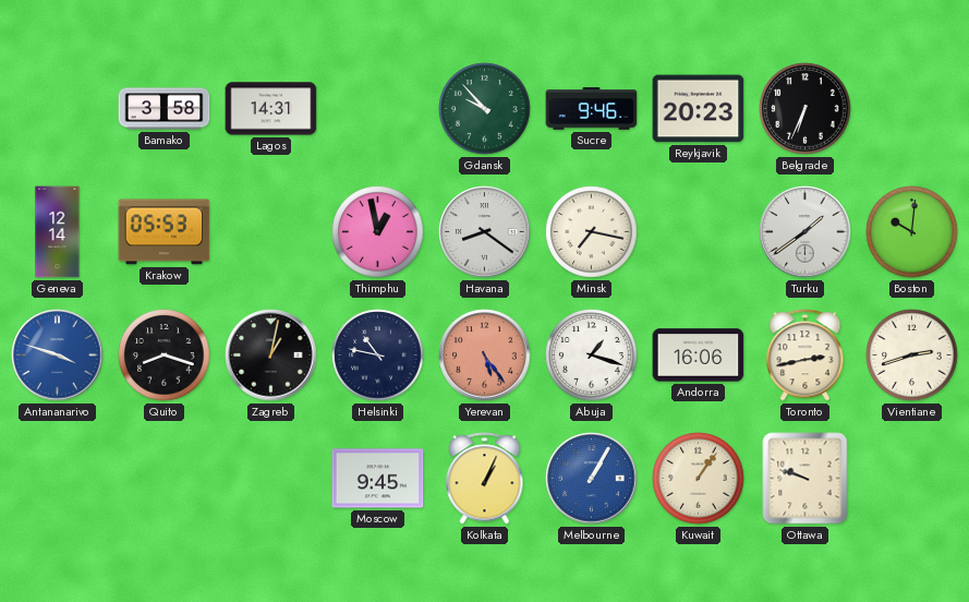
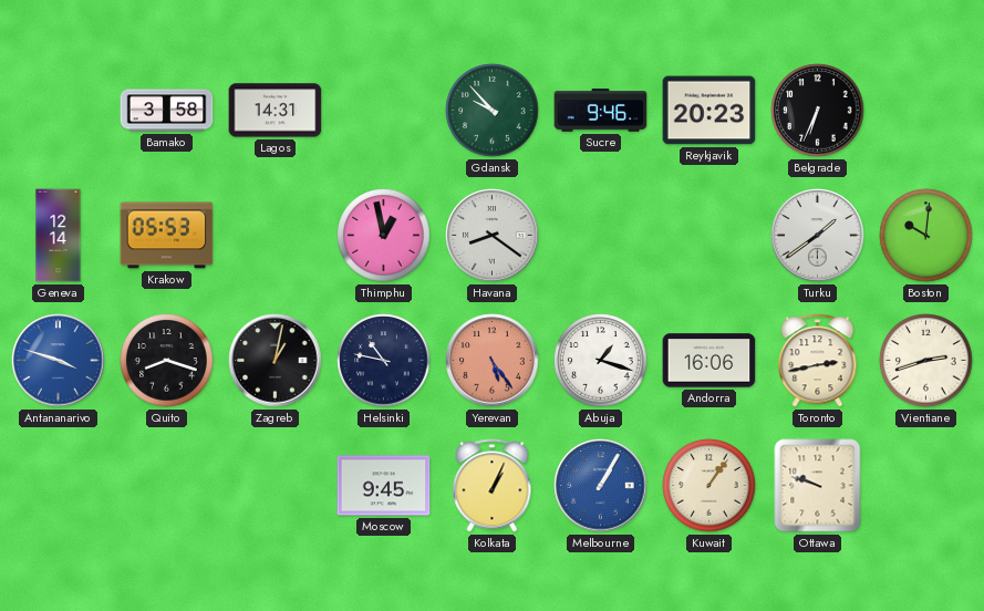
Minsk: 7:17 -> none (592, 232)
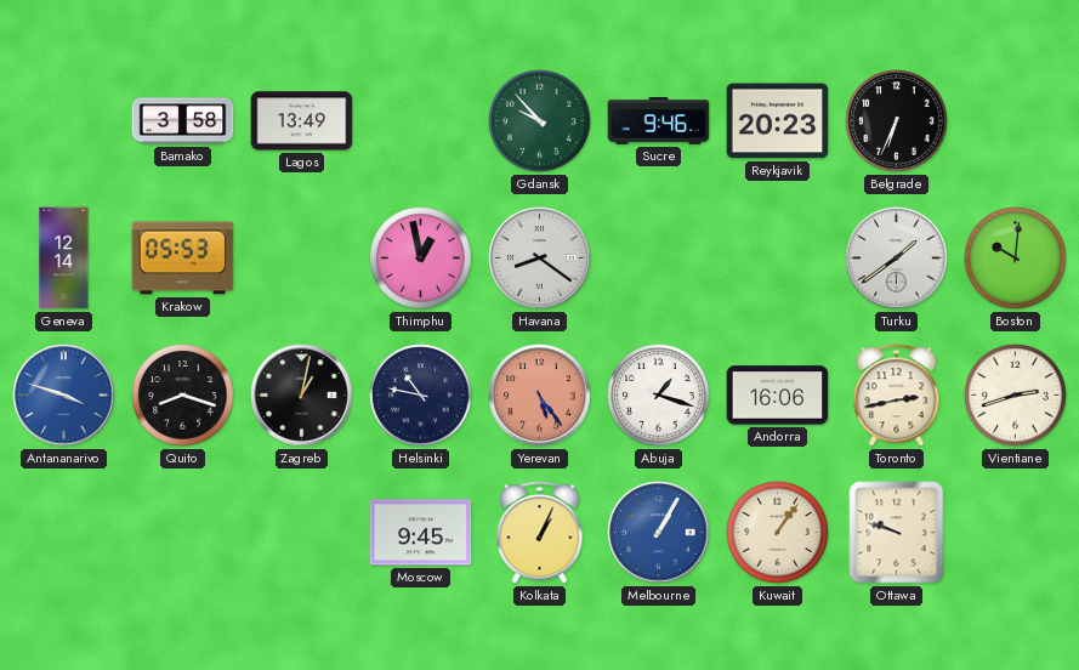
Lagos: 14:31 -> 13:49 (302, 121)
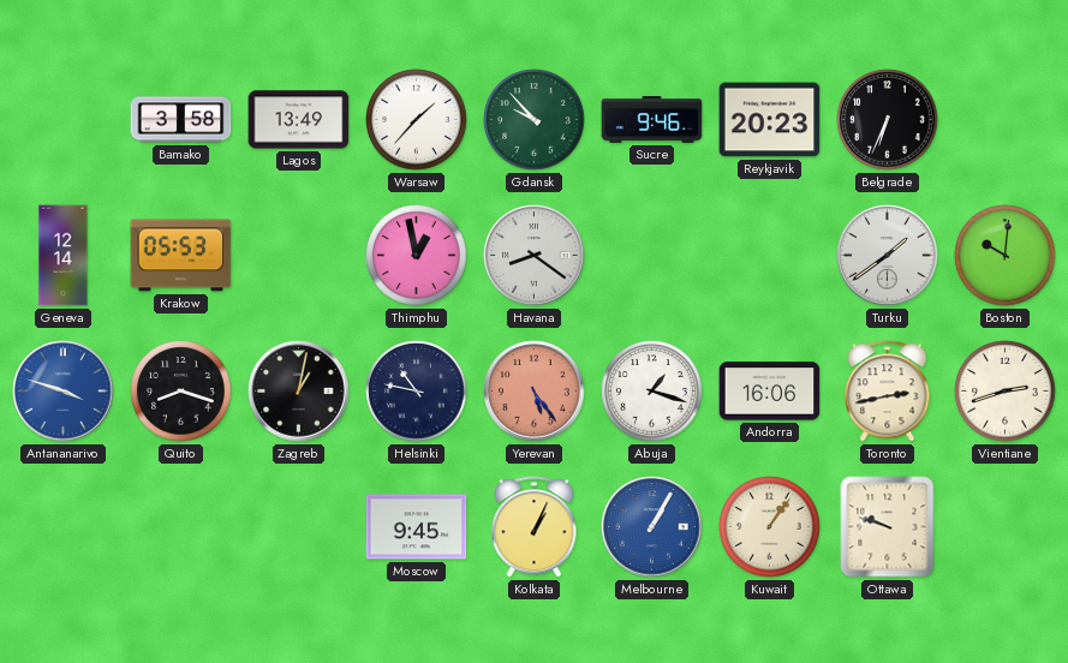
Warsaw: none -> 1:37 (417, 120)
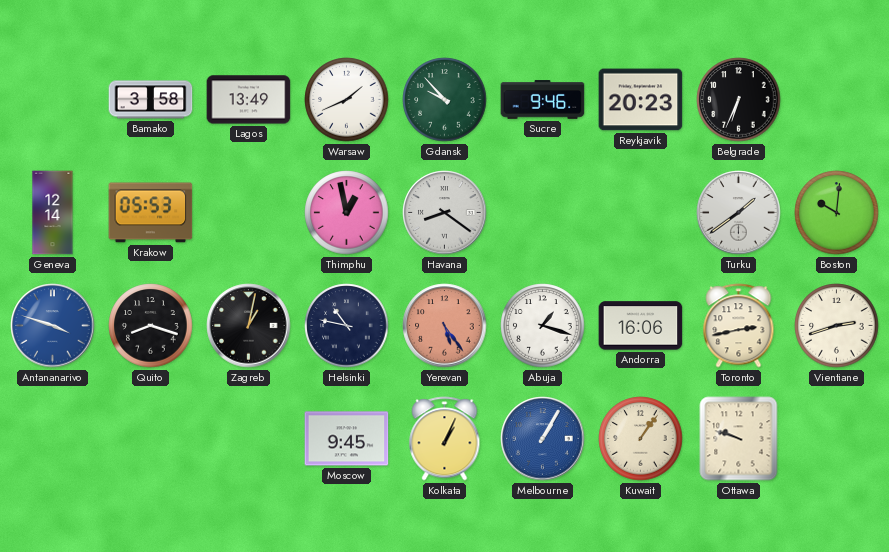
Warsaw: 1:37 -> 1:41 (347, 100)
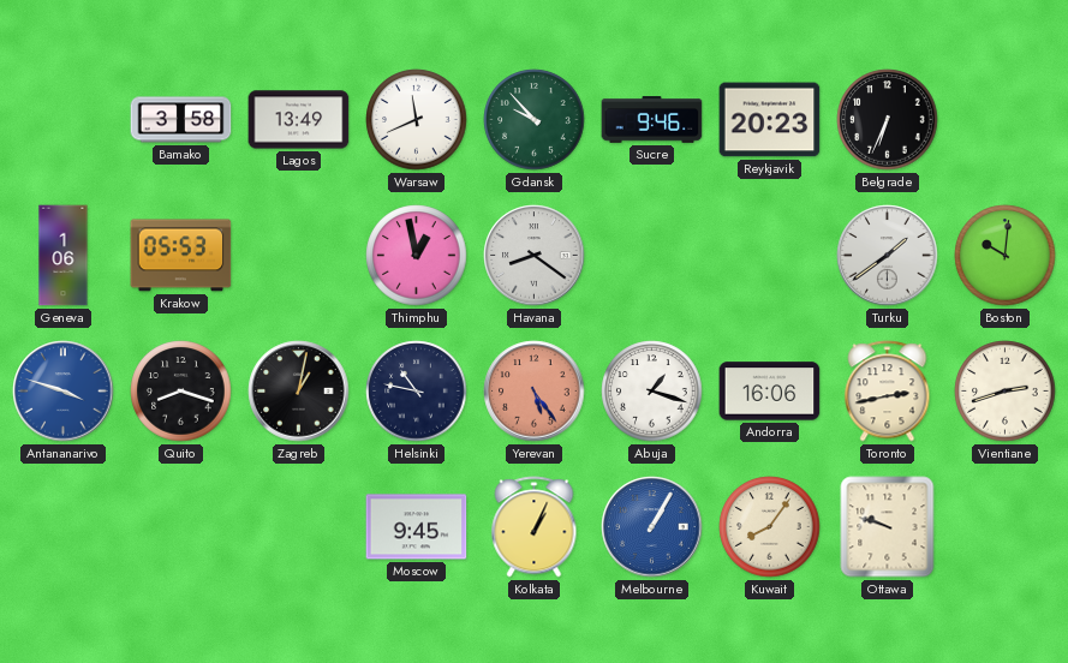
Warsaw: 1:41 -> 11:41 (417, 120)
Geneva: 12:14 -> 1:06 (64, 256)
Kuwait: 1:06 -> 8:06 (770, 527)
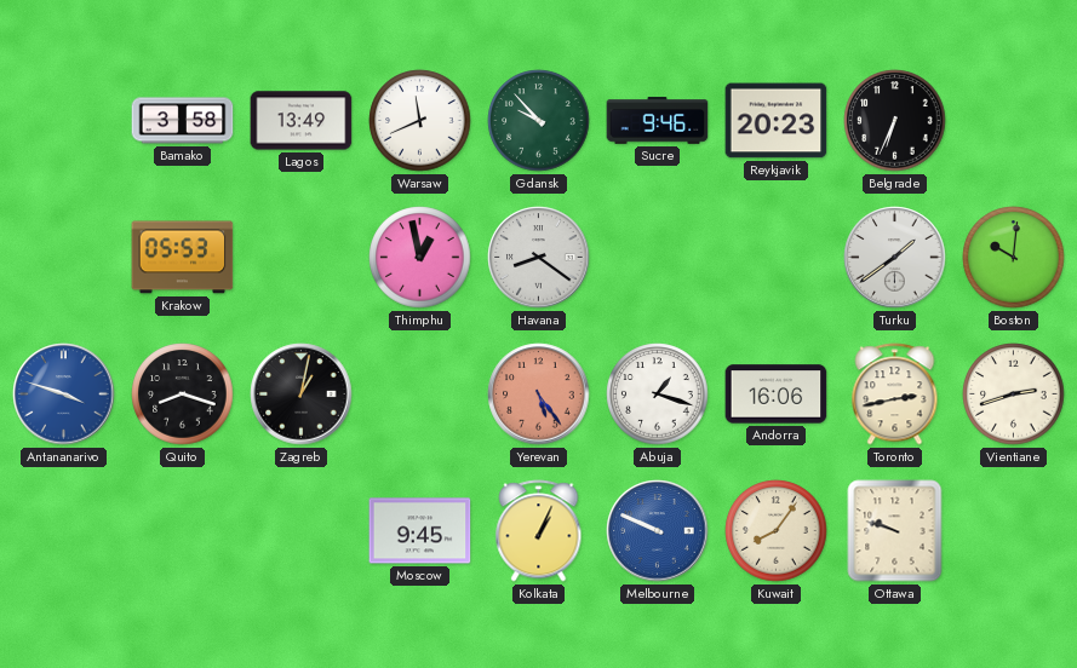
Geneva: 1:06 -> none (64, 256)
Helsinki: 10:47 -> none (417, 392)
Melbourne: 1:05 -> 9:49 (658, 531)
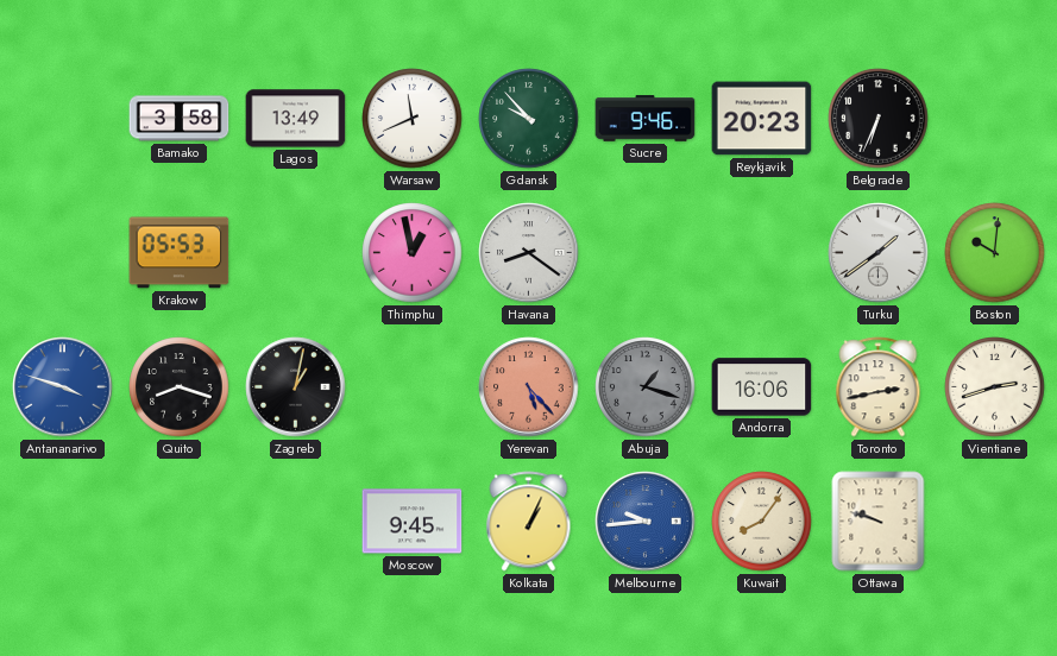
Yerevan: 5:24 -> 5:23 (529, 387)
Abuja dial: white -> grey (646, 387)
Melbourne: 9:49 -> 9:44 (646, 522)
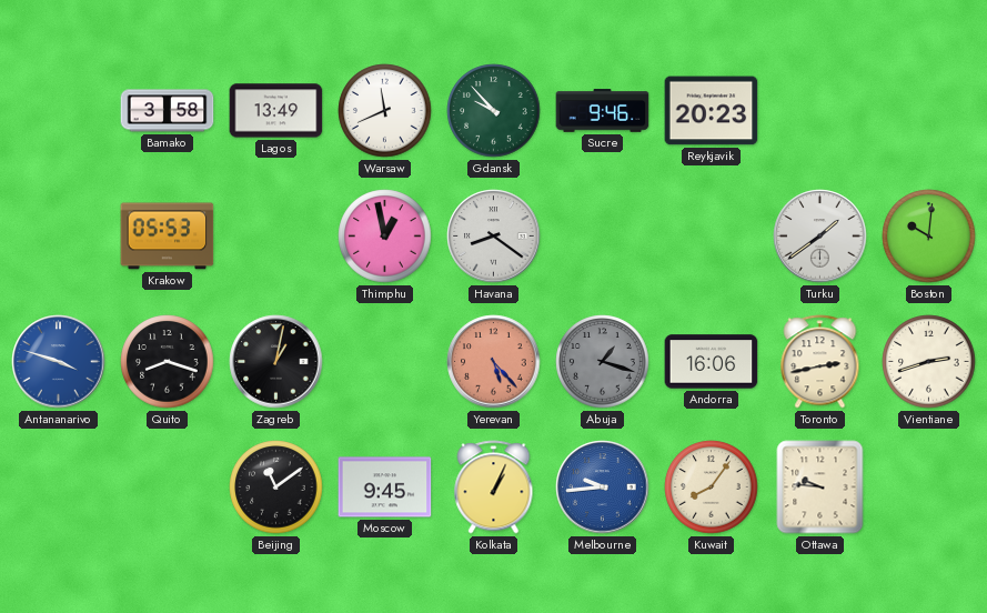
Belgrade: 6:34 -> none (879, 119)
Beijing: none -> 11:09 (276, 488)
Ottawa: 9:48 -> 9:46 (820, 488)
